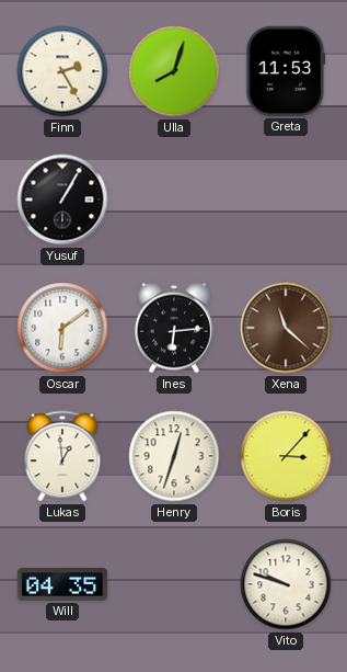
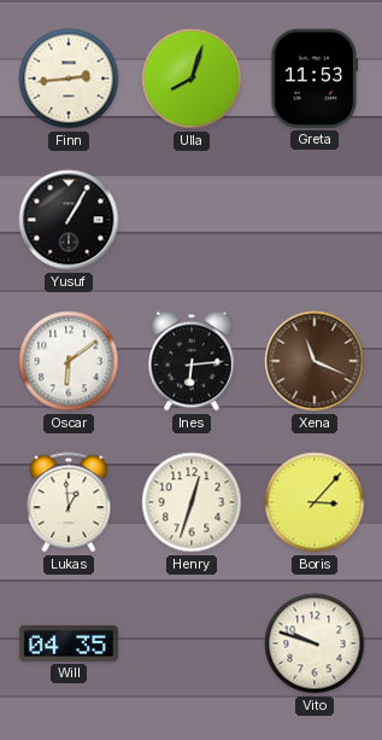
Finn: 2:25 -> 2:44 (69, 78)
Xena: 11:22 -> 11:19 (315, 361)
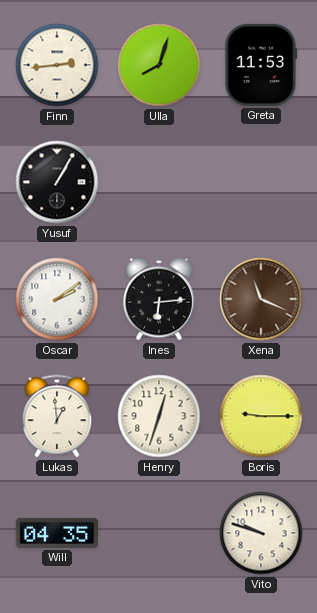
Oscar: 6:09 -> 2:09 (57, 299)
Boris: 3:07 -> 9:15 (261, 416)
